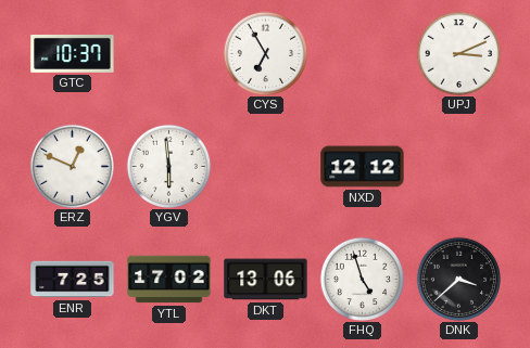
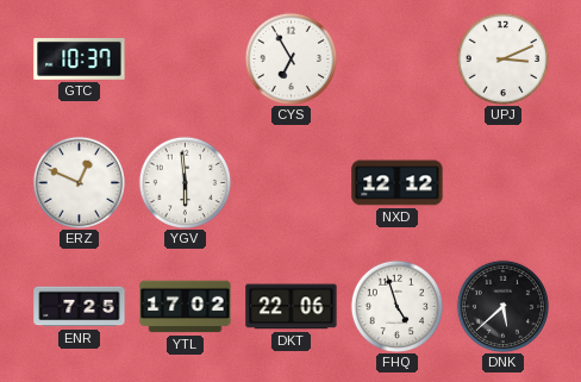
DKT: 13:06 -> 22:06 (292, 307)
DNK: 3:38 -> 5:38 (502, 306)
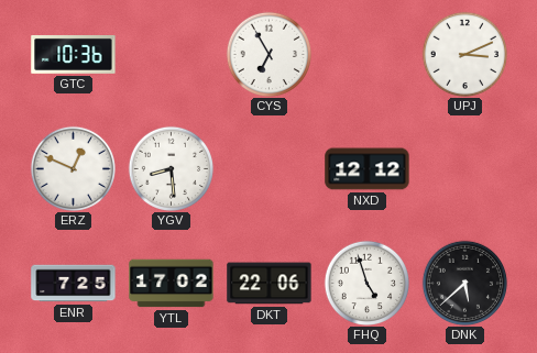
GTC: 10:37 -> 10:36 (74, 55)
YGV: 5:59 -> 8:29 (171, 168)
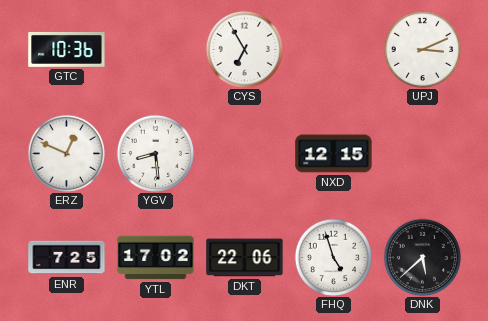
NXD: 12:12 -> 12:15 (334, 154)
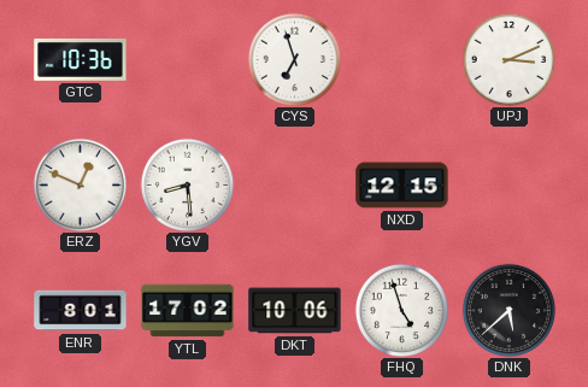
CYS: 6:55 -> 6:57 (294, 59)
ENR: 7:25 -> 8:01 (81, 311)
DKT: 22:06 -> 10:06 (295, 311)
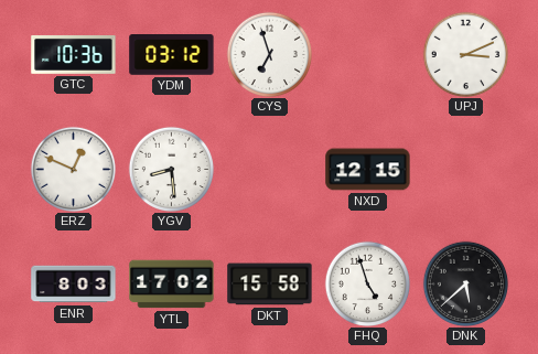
YDM: none -> 03:12 (172, 55)
ENR: 8:01 -> 8:03 (74, 285)
DKT: 10:06 -> 15:58 (270, 285)
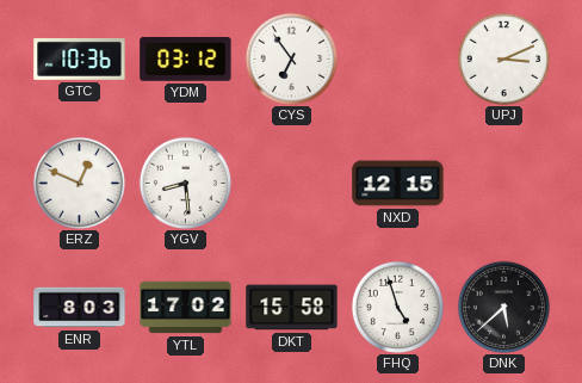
CYS: 6:57 -> 6:54 (291, 58)
